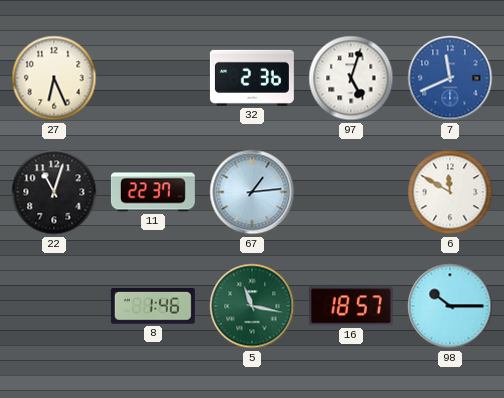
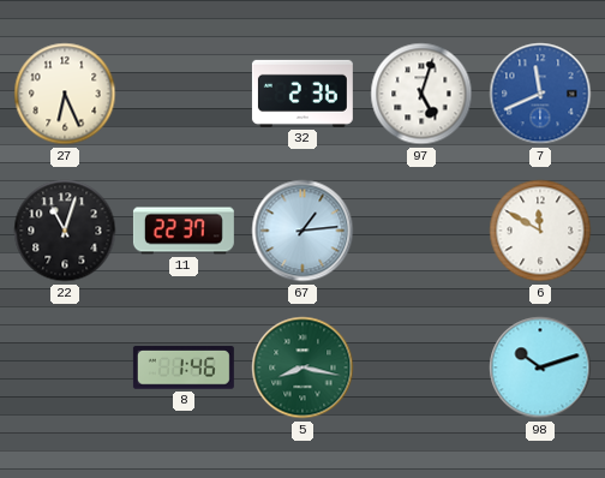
5: 11:17 -> 8:17 (302, 368)
16: 18:57 -> none (351, 306)
98: 10:15 -> 10:12 (540, 368)
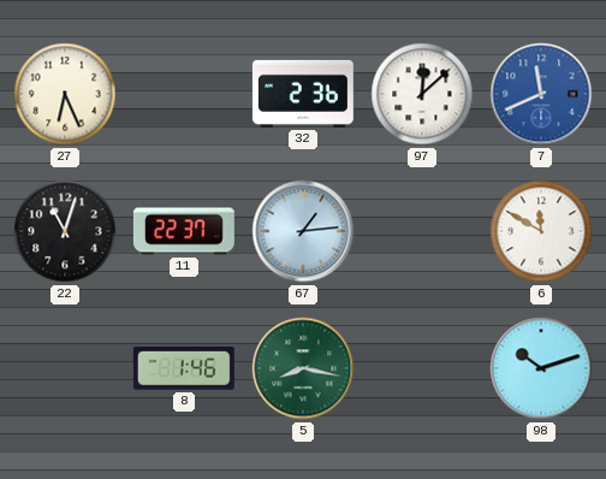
97: 5:03 -> 12:08 (422, 94)
